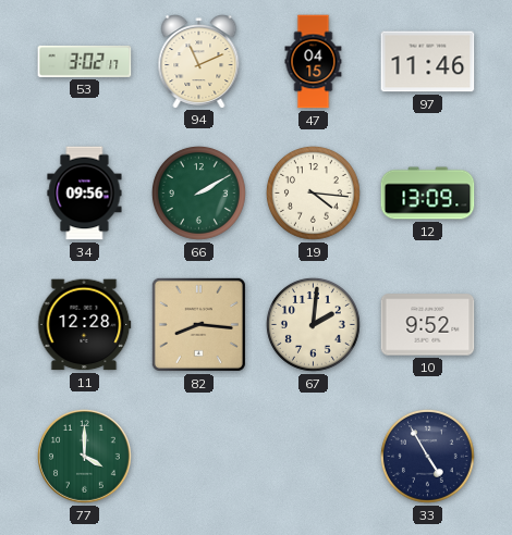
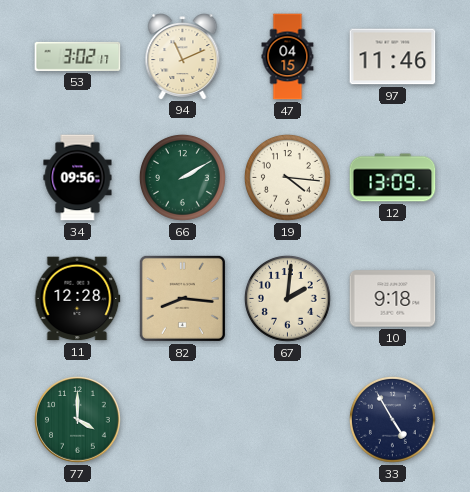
10: 9:52 -> 9:18 (393, 299)
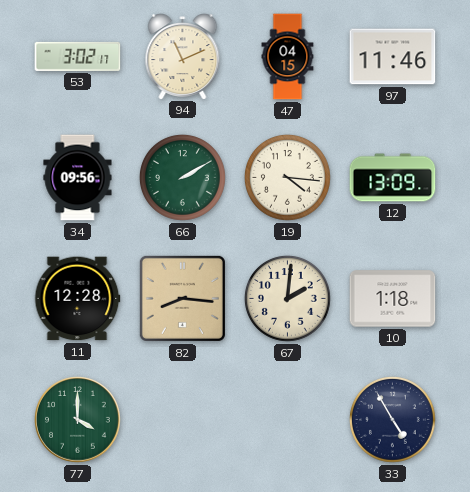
10: 9:18 -> 1:18 (393, 299)
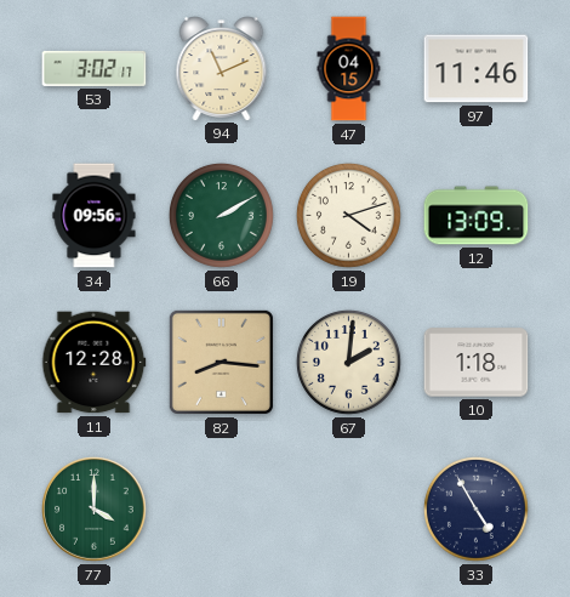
19: 4:16 -> 4:12 (348, 215)
